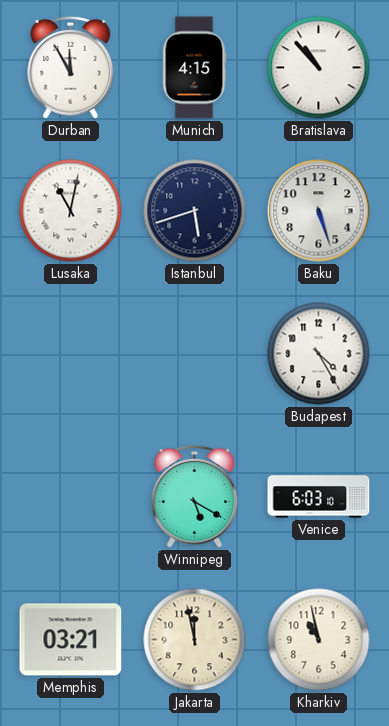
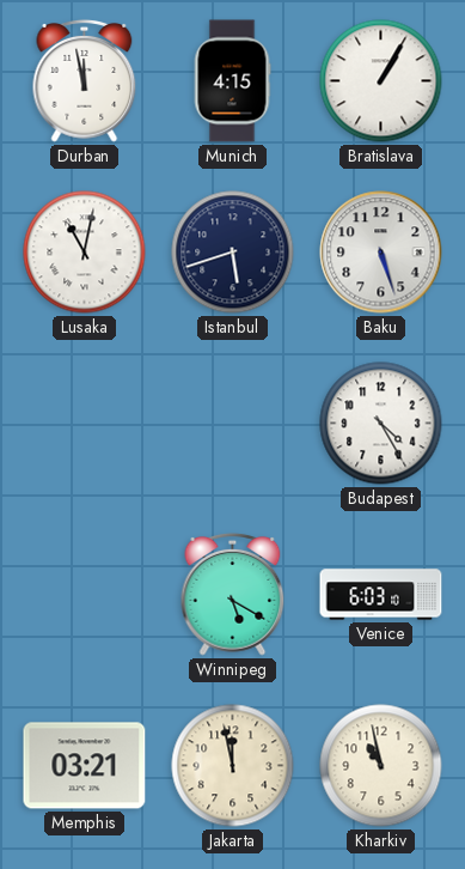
Durban: 11:55 -> 11:58 (85, 81)
Bratislava: 10:53 -> 1:05 (381, 81)
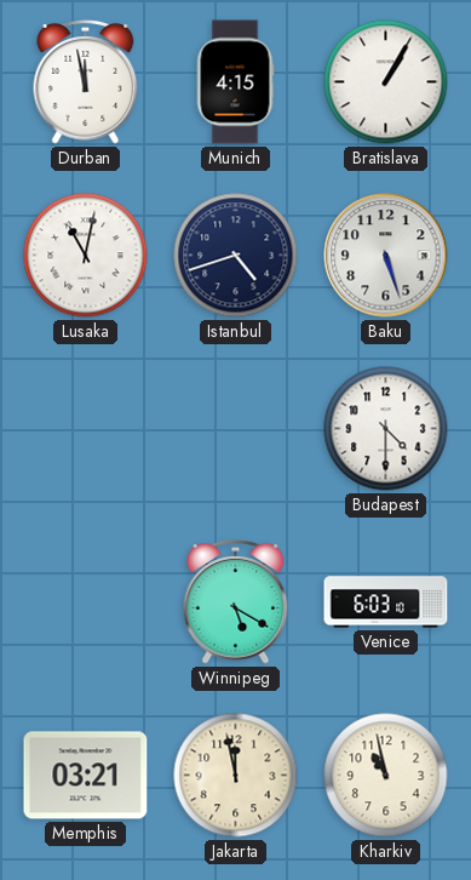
Istanbul: 5:42 -> 4:42 (236, 256)
Budapest: 4:25 -> 4:30 (386, 429)
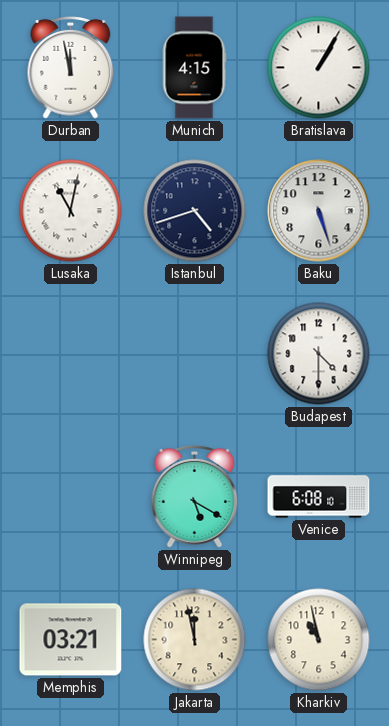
Venice: 6:03 -> 6:08 (319, 497)
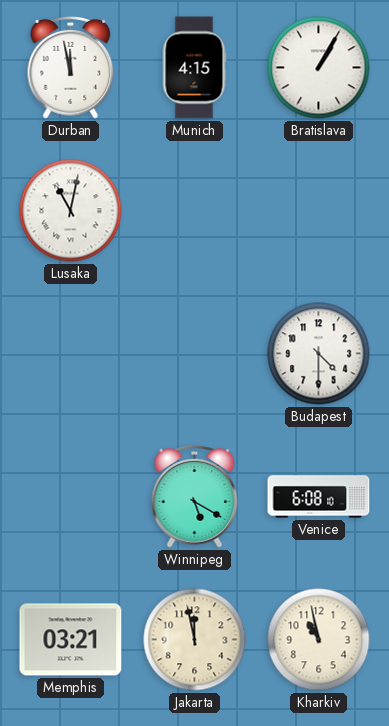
Istanbul: 4:42 -> none (195, 211)
Baku: 5:27 -> none (319, 211)
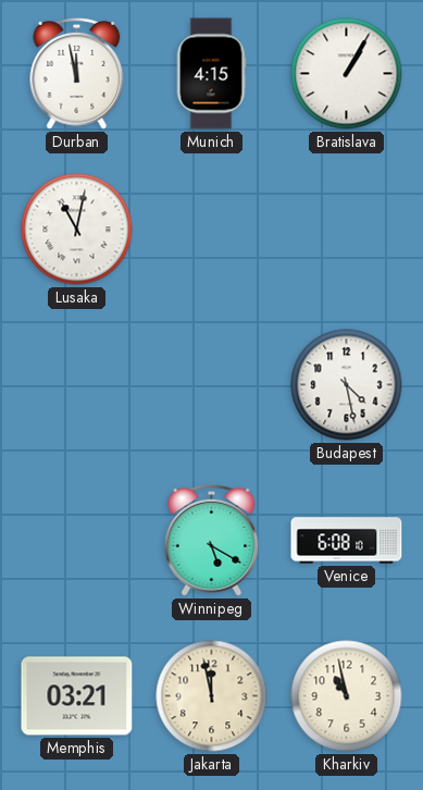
Budapest: 4:30 -> 4:28 (347, 385)
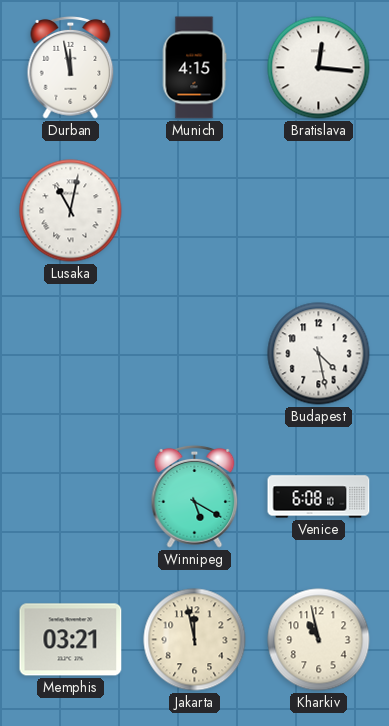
Bratislava: 1:05 -> 12:16 (319, 68)
